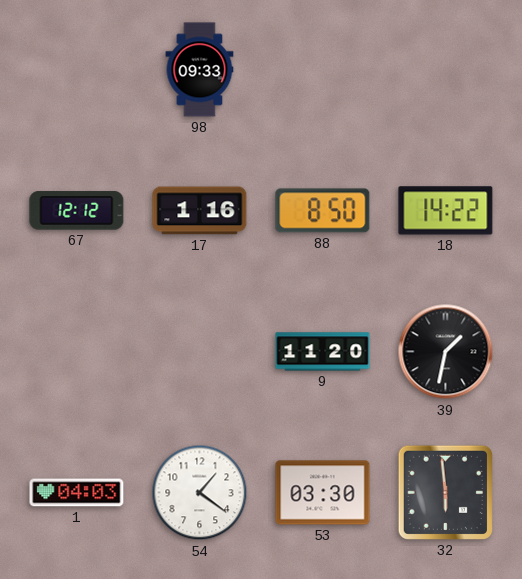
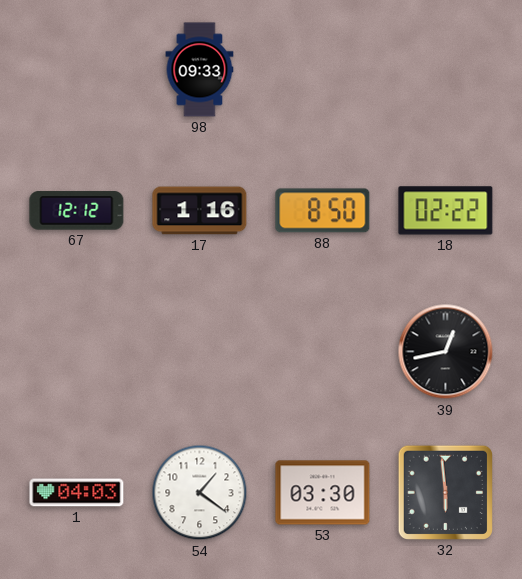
18: 14:22 -> 02:22 (446, 211)
9: 11:20 -> none (323, 352)
39: 1:32 -> 12:43 (446, 352)
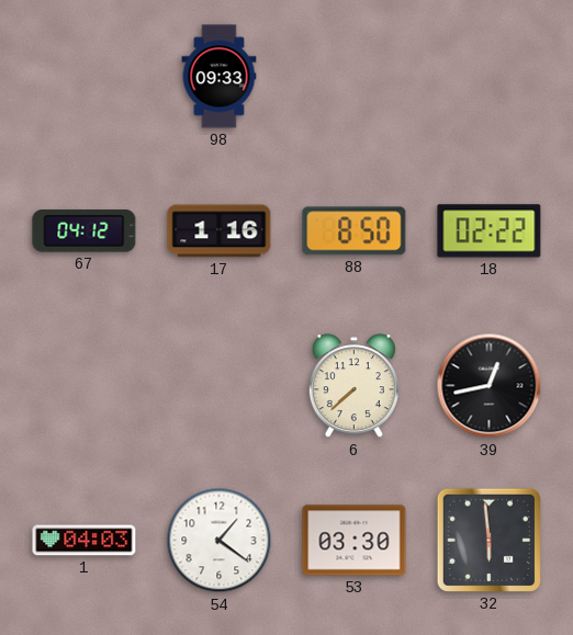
67: 12:12 -> 04:12 (85, 231)
6: none -> 7:38 (353, 386)
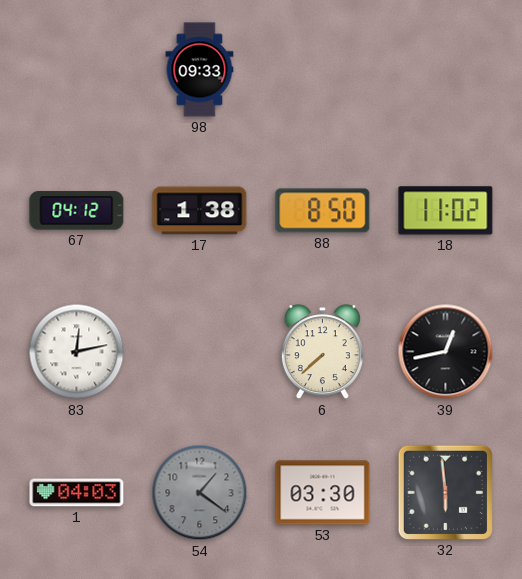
17: 1:16 -> 1:38 (200, 211)
18: 02:22 -> 11:02 (446, 211)
83: none -> 12:13 (77, 352)
54 dial: white -> grey (200, 493)
